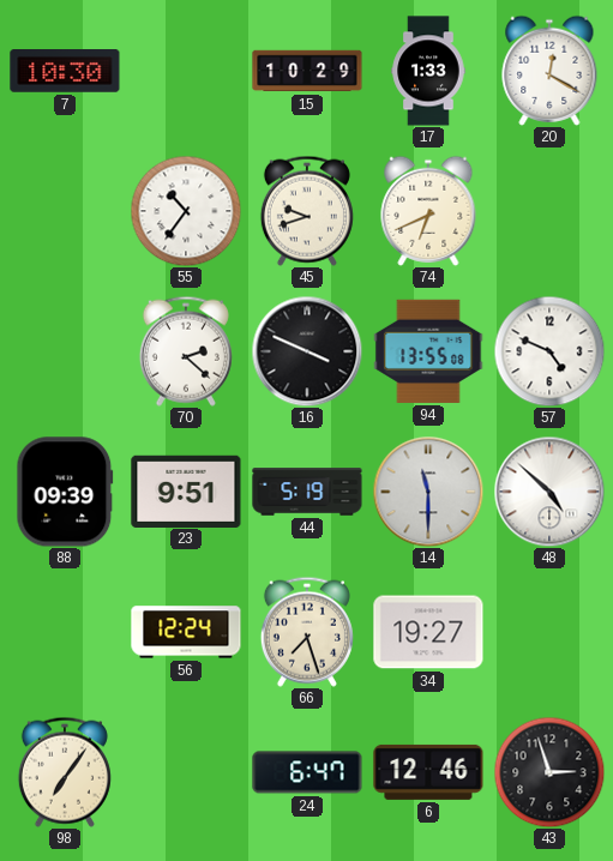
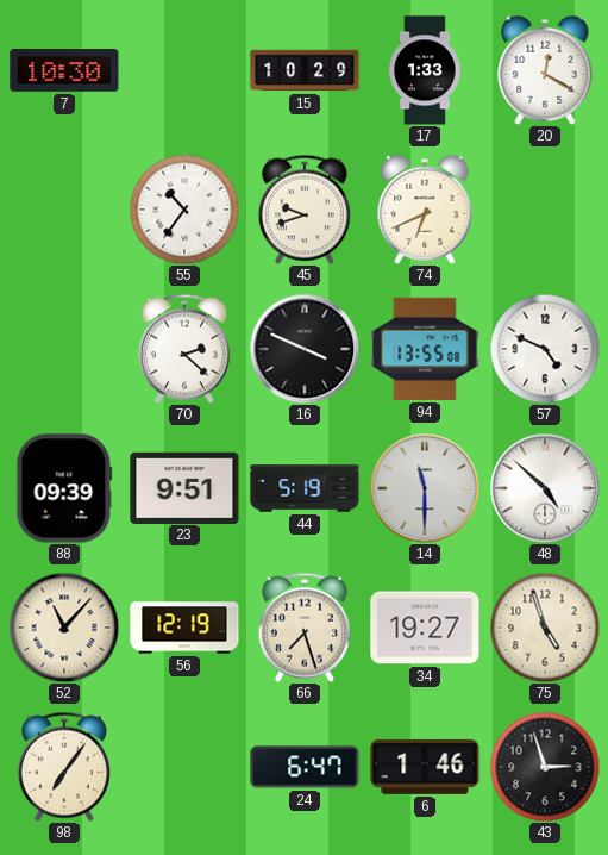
52: none -> 11:07 (64, 628)
56: 12:24 -> 12:19 (184, 628)
75: none -> 4:57 (545, 628)
6: 12:46 -> 1:46 (425, 767)
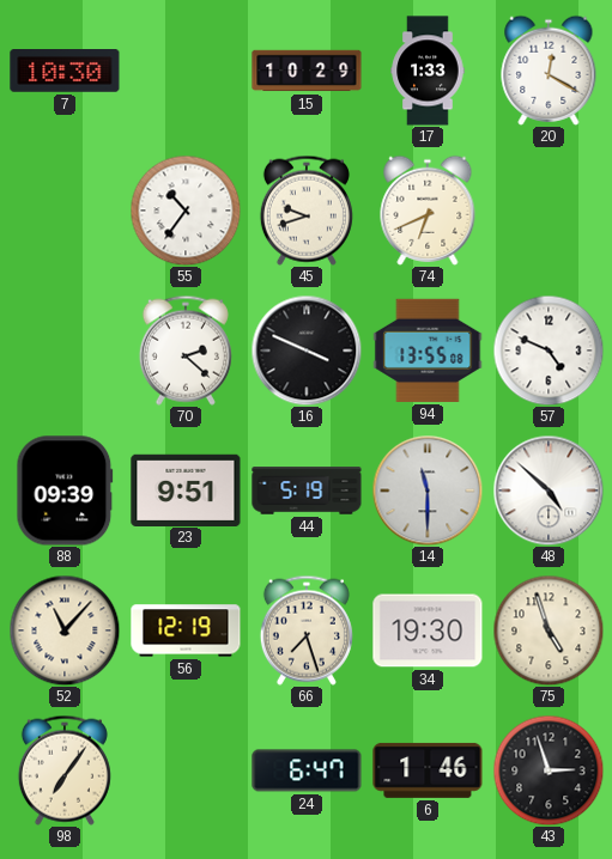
34: 19:27 -> 19:30 (428, 630)
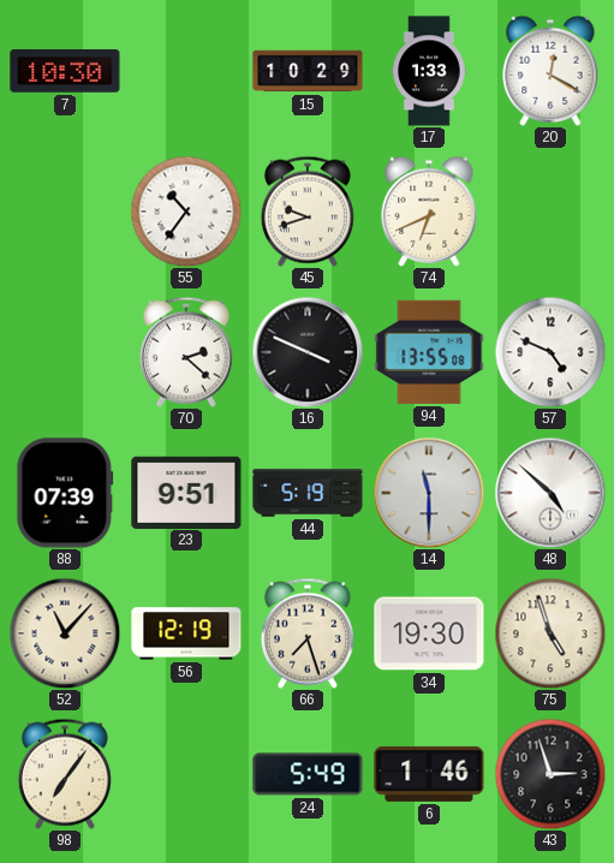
88: 09:39 -> 07:39 (65, 493)
24: 6:47 -> 5:49 (308, 774)
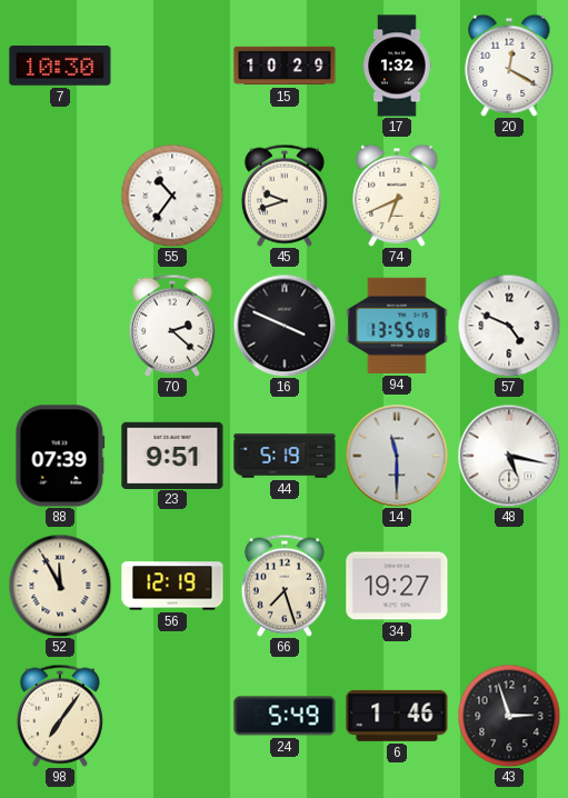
17: 1:33 -> 1:32 (397, 66)
48: 4:52 -> 5:17 (509, 456)
52: 11:07 -> 11:55 (60, 586)
34: 19:30 -> 19:27 (397, 586)
75: 4:57 -> none (550, 633)
